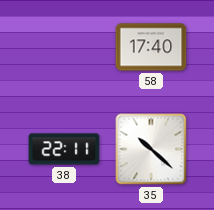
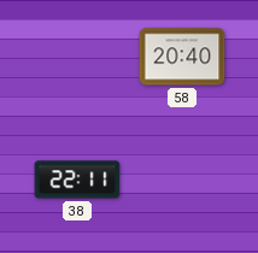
58: 17:40 -> 20:40 (182, 57)
35: 10:22 -> none (151, 149)
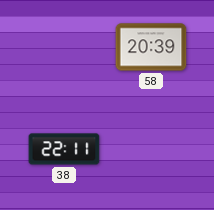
58: 20:40 -> 20:39 (151, 47)
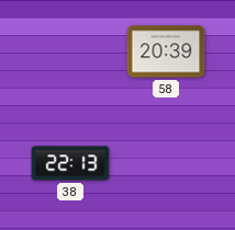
38: 22:11 -> 22:13 (70, 163)
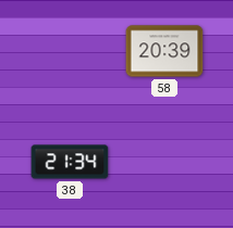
38: 22:13 -> 21:34 (70, 162)
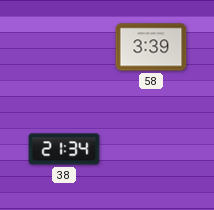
58: 20:39 -> 3:39 (151, 47)
